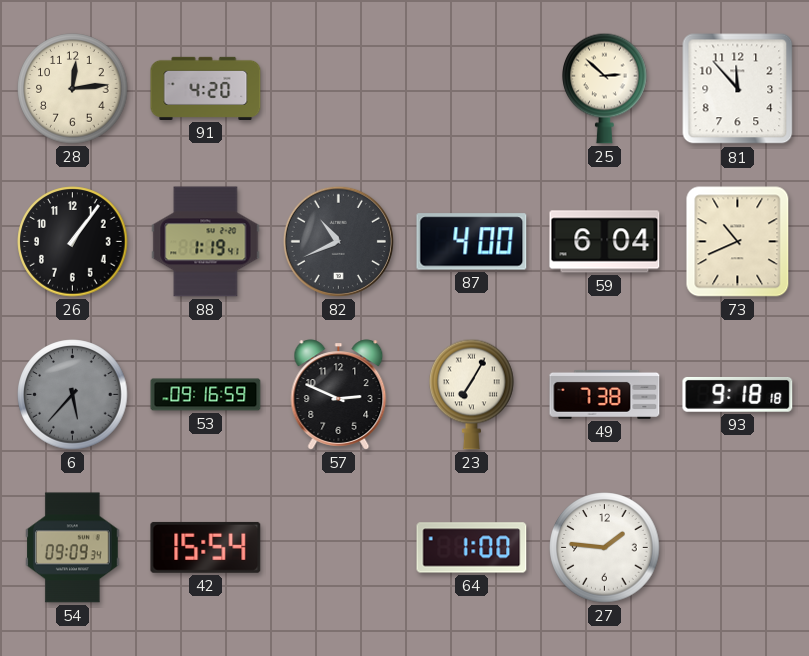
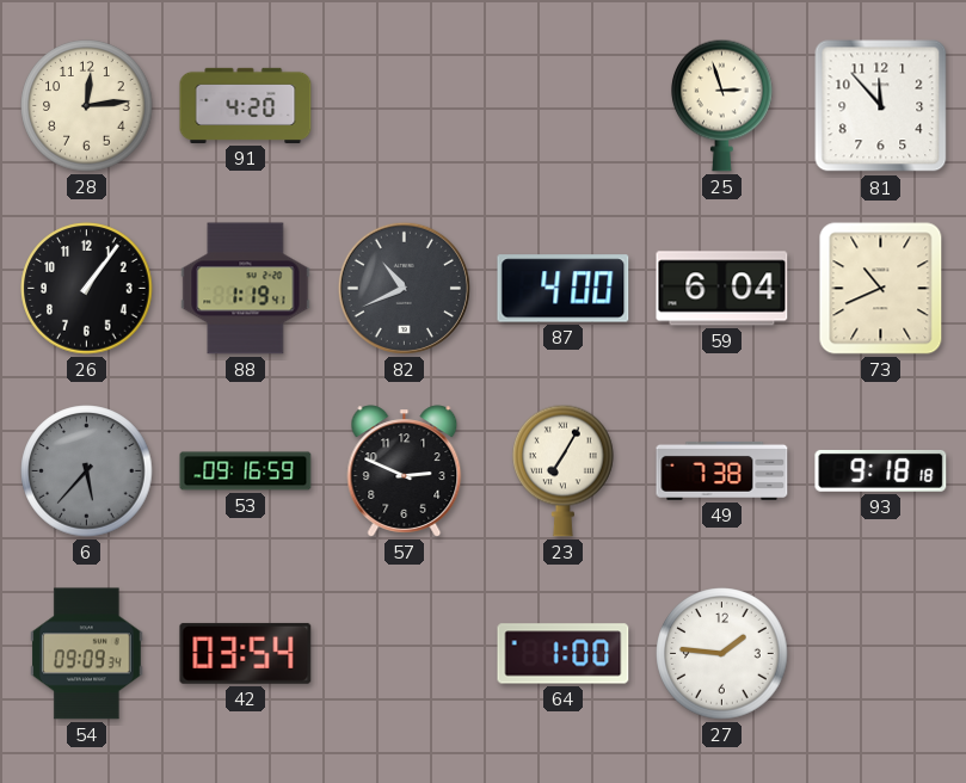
25: 2:52 -> 2:57 (722, 105)
42: 15:54 -> 03:54 (246, 653)
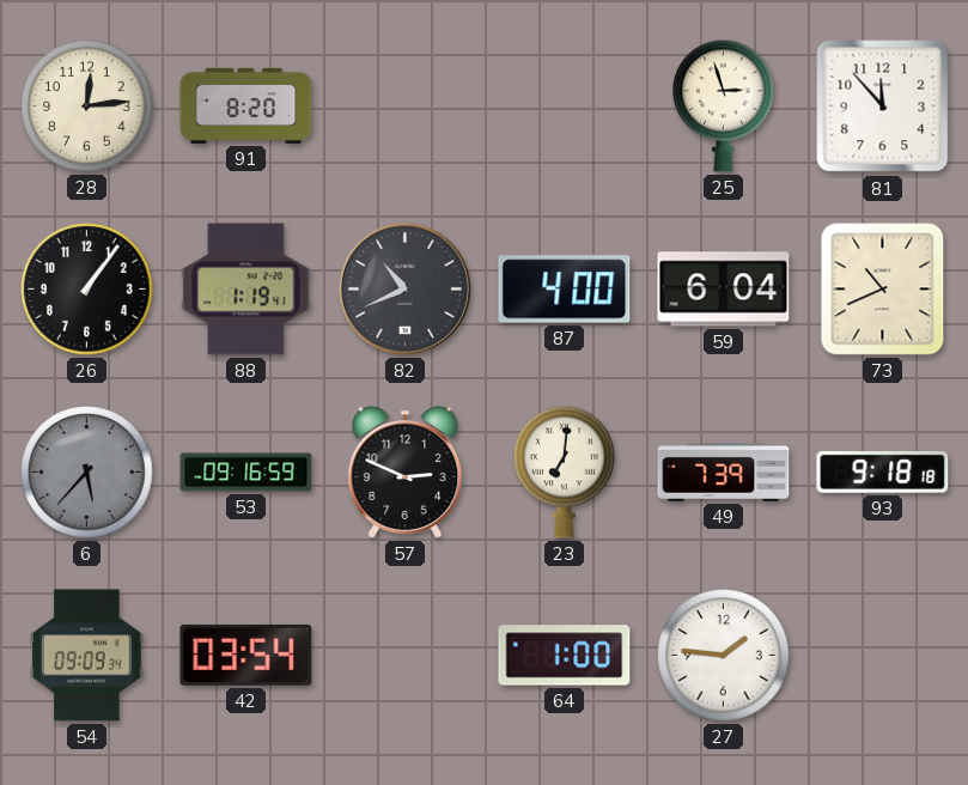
91: 4:20 -> 8:20 (246, 105)
23: 7:05 -> 7:01 (565, 471)
49: 7:38 -> 7:39 (724, 471)
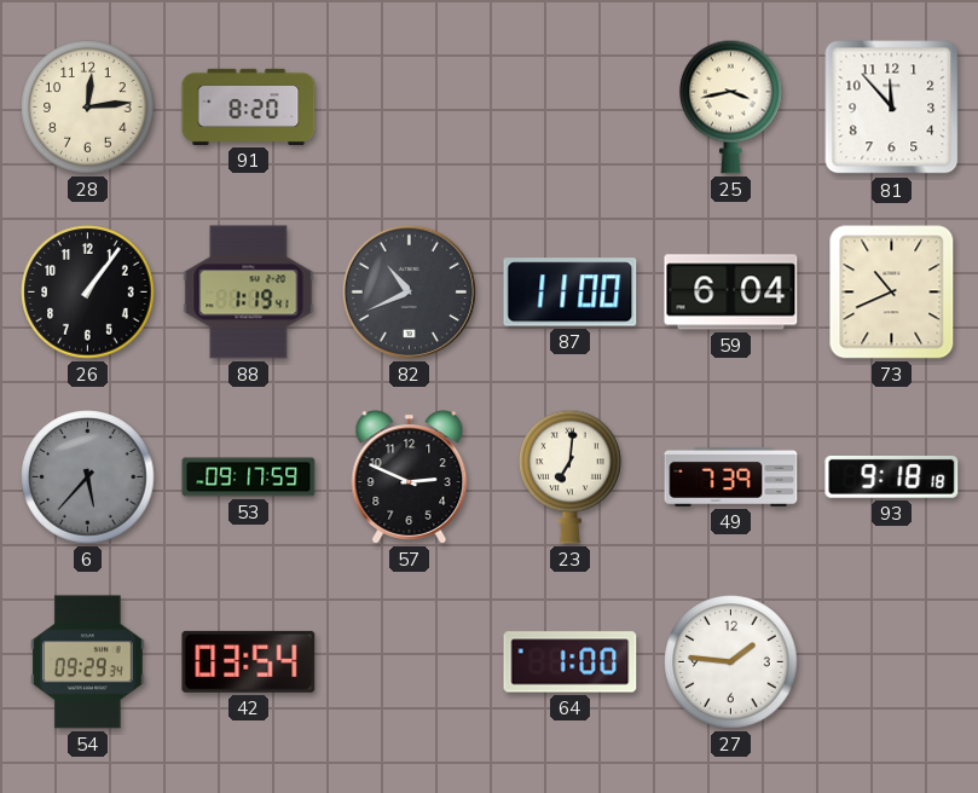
25: 2:57 -> 3:43 (731, 106)
87: 4:00 -> 11:00 (571, 293)
53: 09:16 -> 09:17 (249, 477)
54: 09:09 -> 09:29 (88, 662)
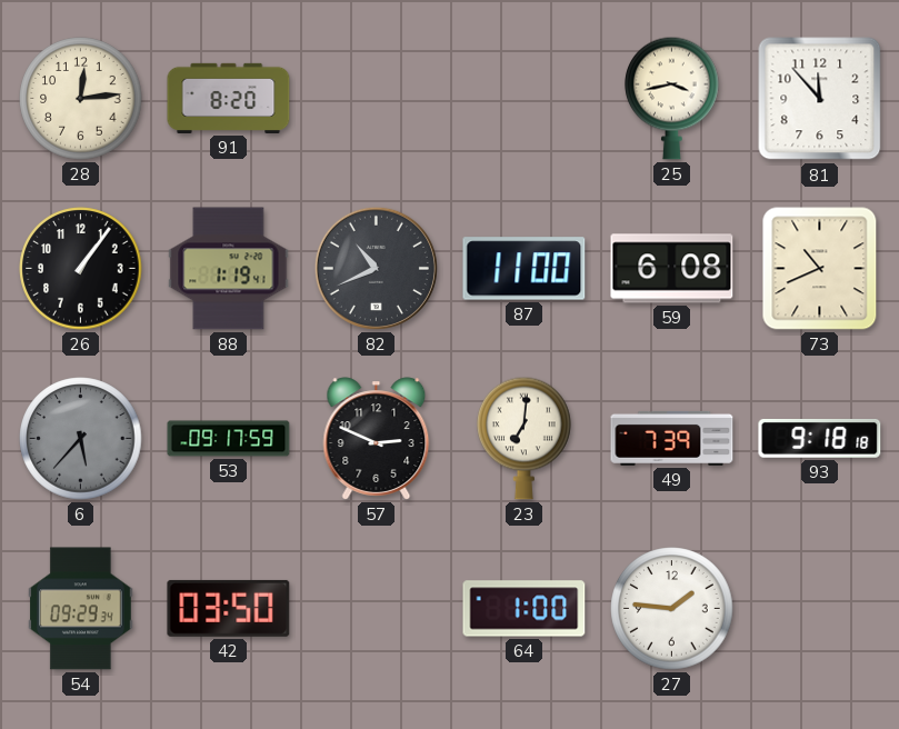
59: 6:04 -> 6:08 (672, 269)
42: 03:54 -> 03:50 (229, 608)
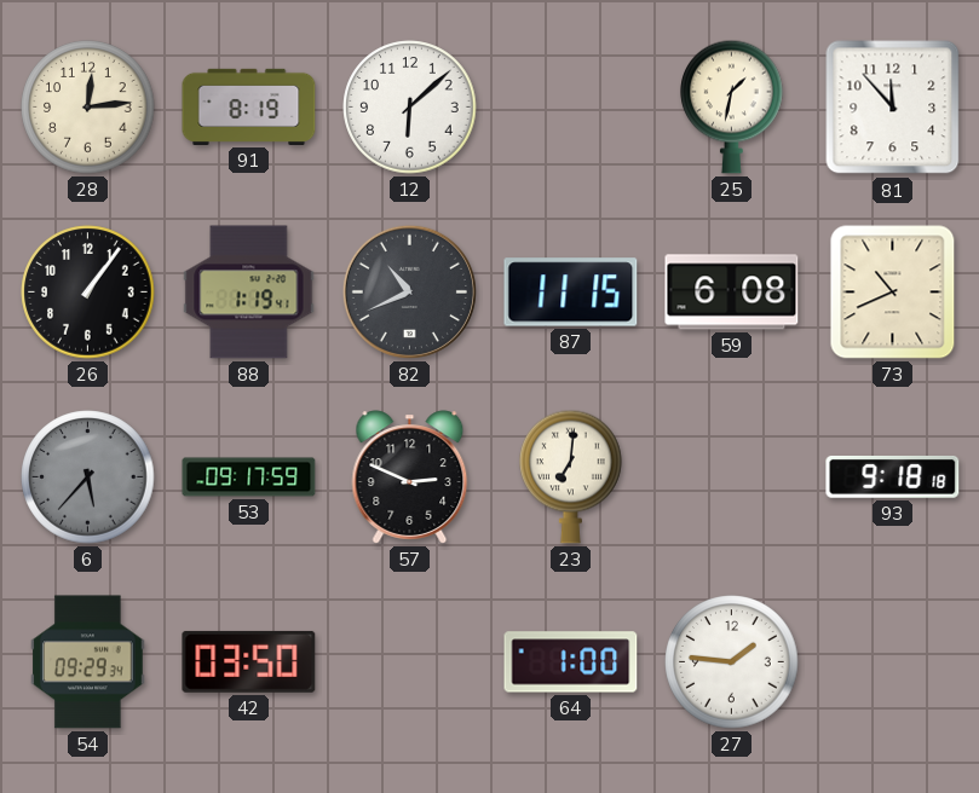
91: 8:20 -> 8:19 (249, 106)
12: none -> 6:08 (410, 108)
25: 3:43 -> 1:32 (732, 106)
87: 11:00 -> 11:15 (571, 293)
49: 7:39 -> none (672, 438)
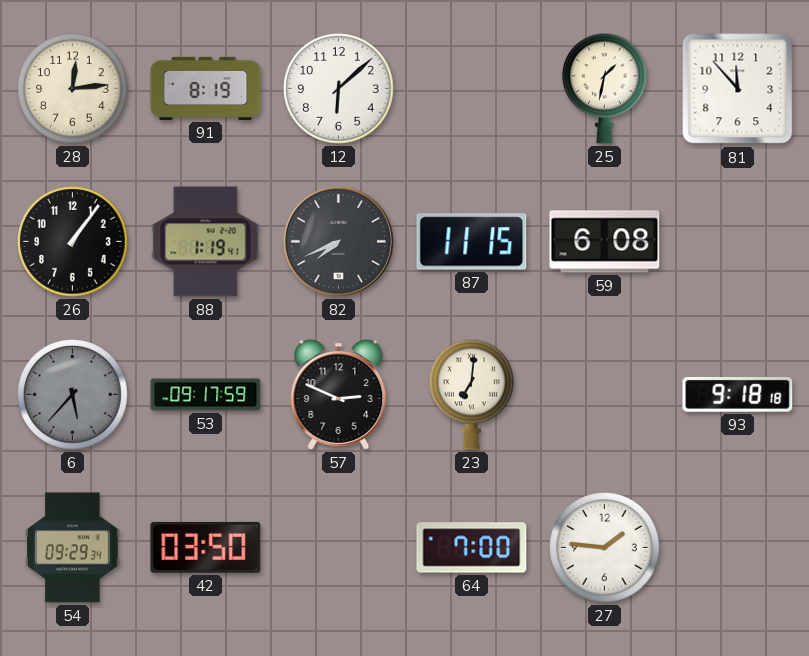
82: 10:41 -> 7:41 (338, 241)
73: 10:41 -> none (893, 293)
64: 1:00 -> 7:00 (472, 548)
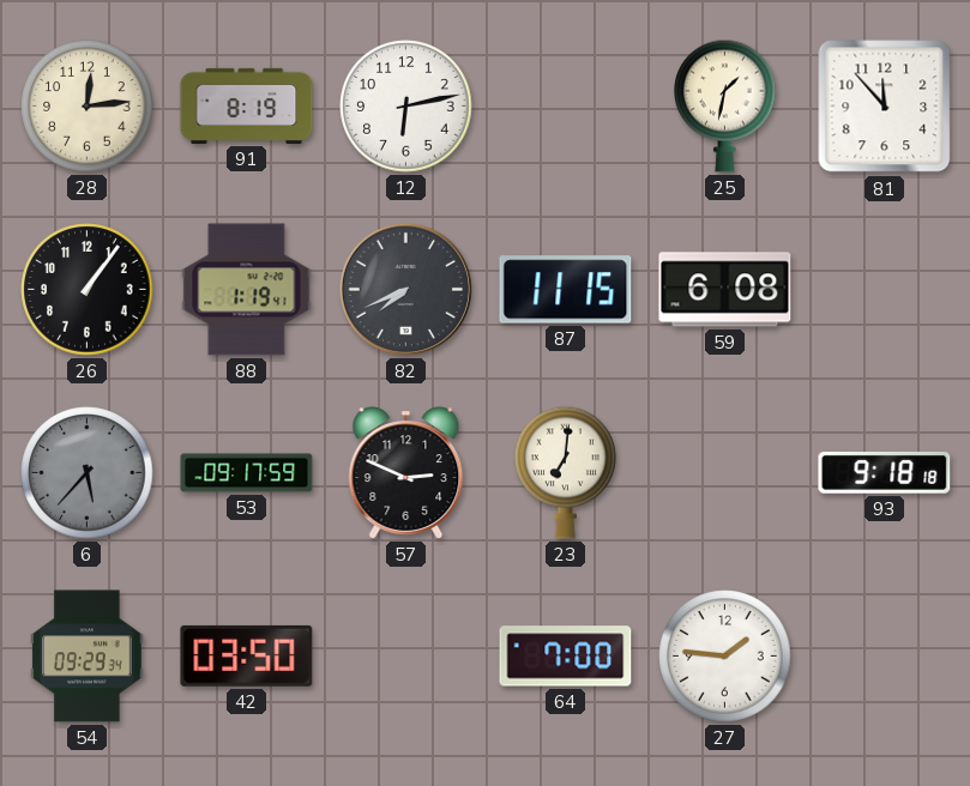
12: 6:08 -> 6:13 (406, 107)
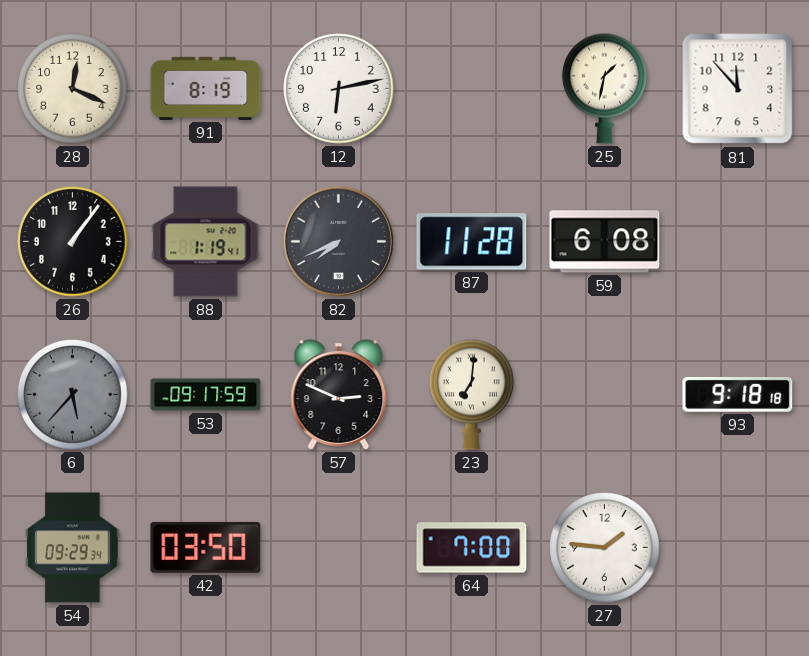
28: 12:14 -> 12:19 (73, 89)
87: 11:15 -> 11:28 (472, 242)
